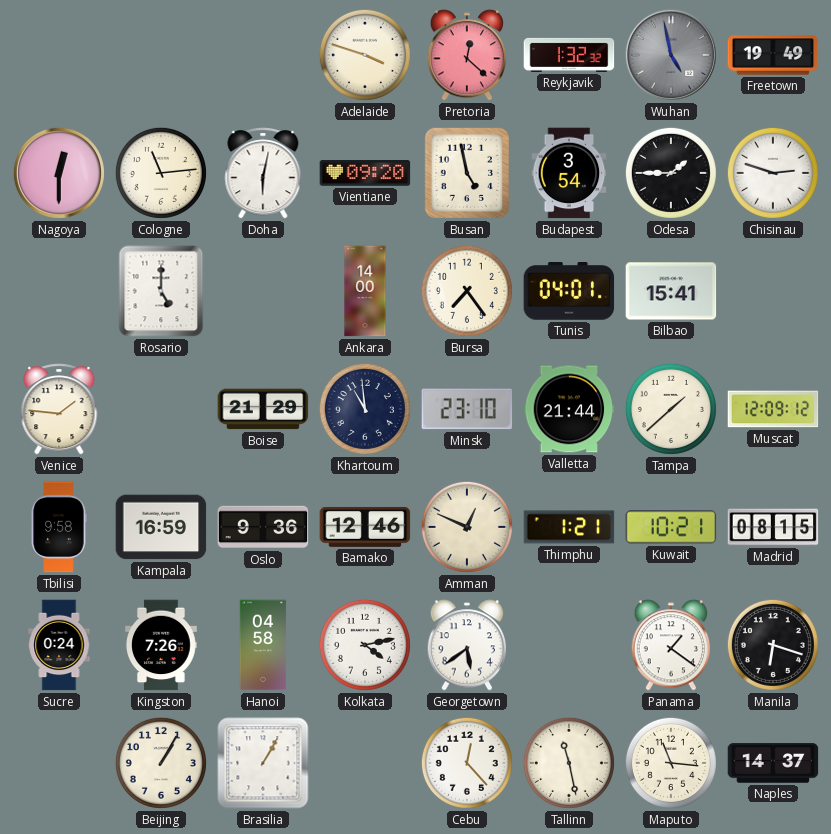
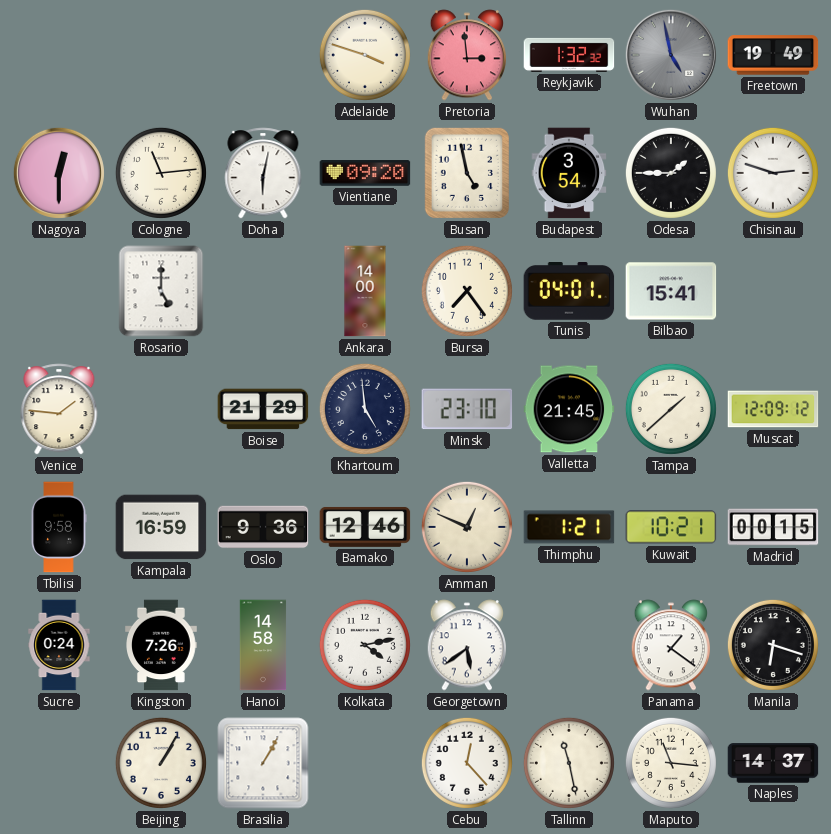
Pretoria: 12:22 -> 2:59 (466, 55)
Khartoum: 10:59 -> 4:59 (365, 409)
Valletta: 21:44 -> 21:45 (569, 409)
Madrid: 08:15 -> 00:15 (773, 527)
Hanoi: 04:58 -> 14:58 (263, 645)
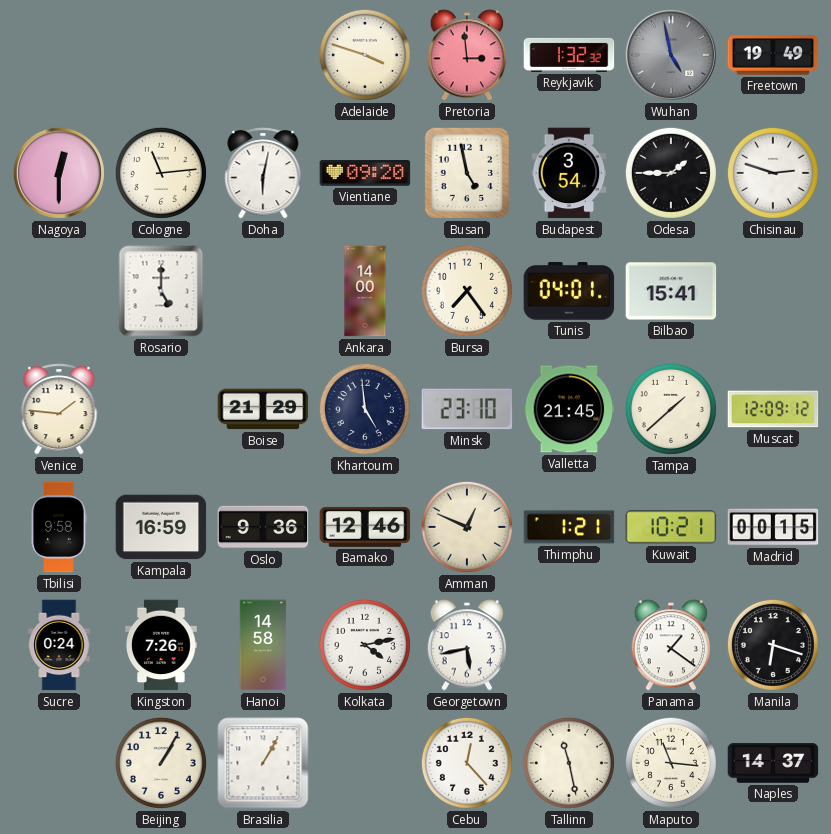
Georgetown: 5:39 -> 5:43 (466, 645)
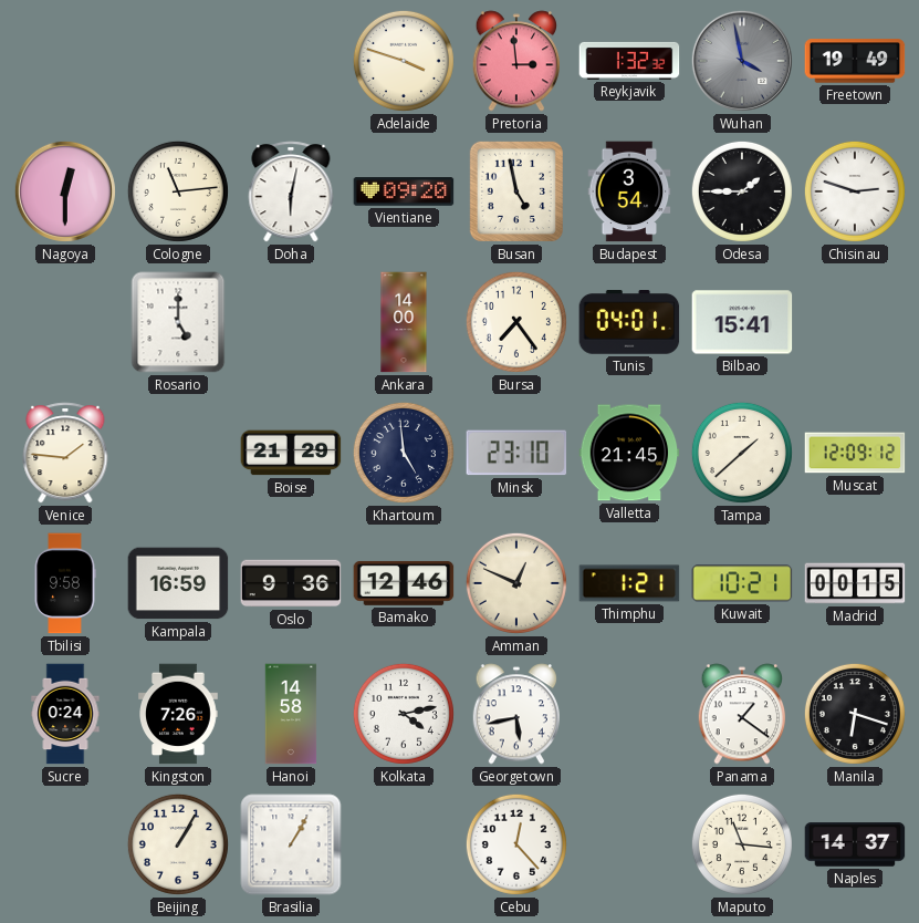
Wuhan: 4:58 -> 3:58 (742, 61)
Tallinn: 11:28 -> none (569, 763)
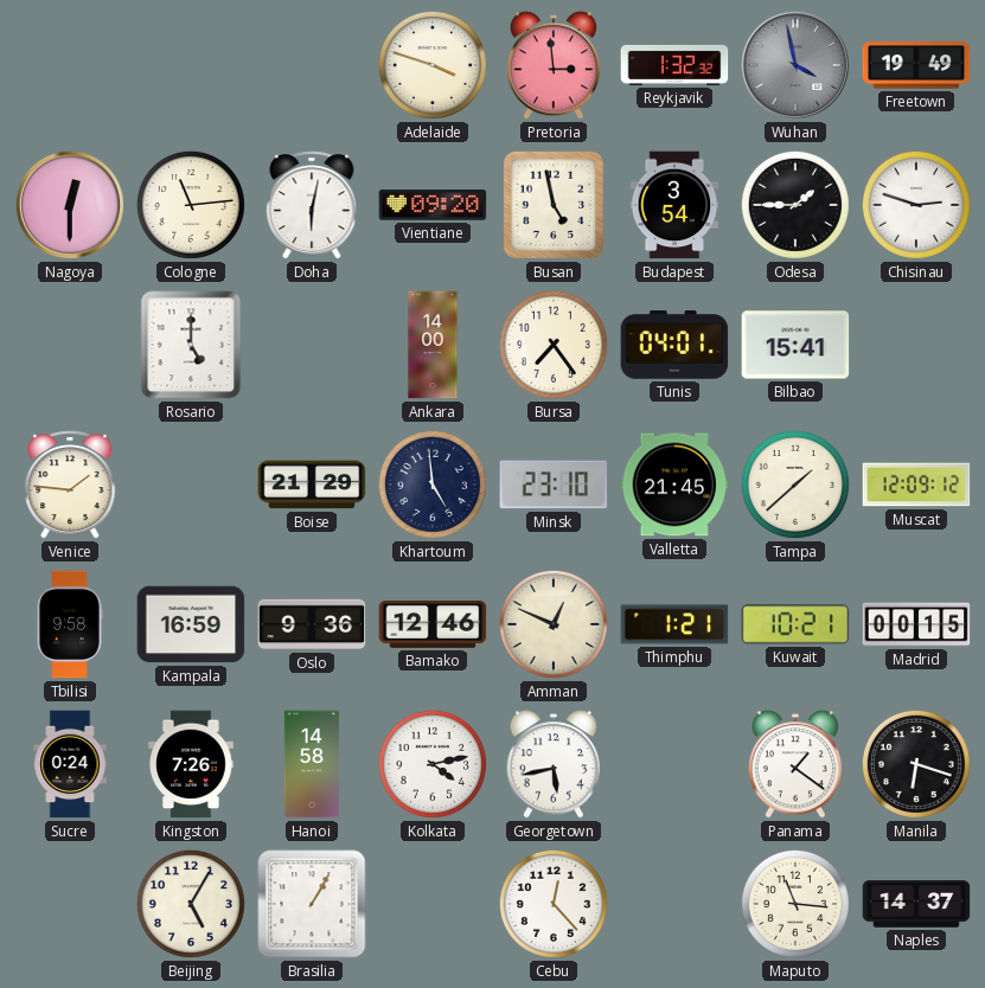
Beijing: 1:05 -> 5:05 (191, 904)
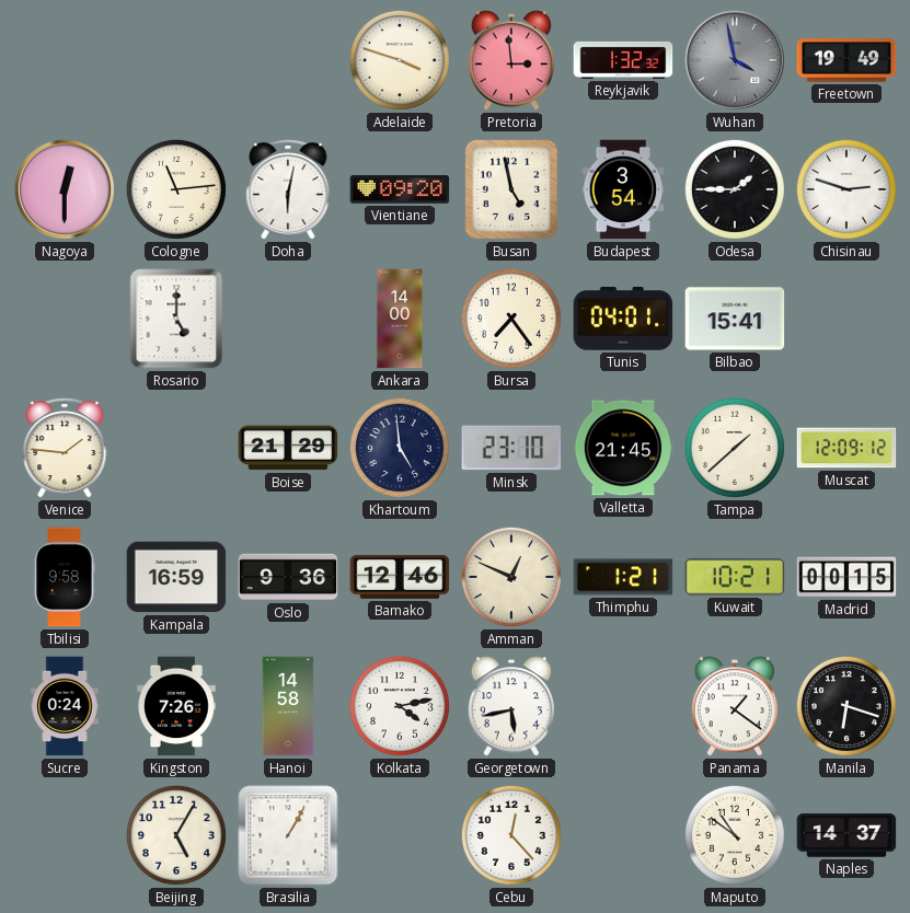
Maputo: 11:16 -> 10:51 (735, 835)
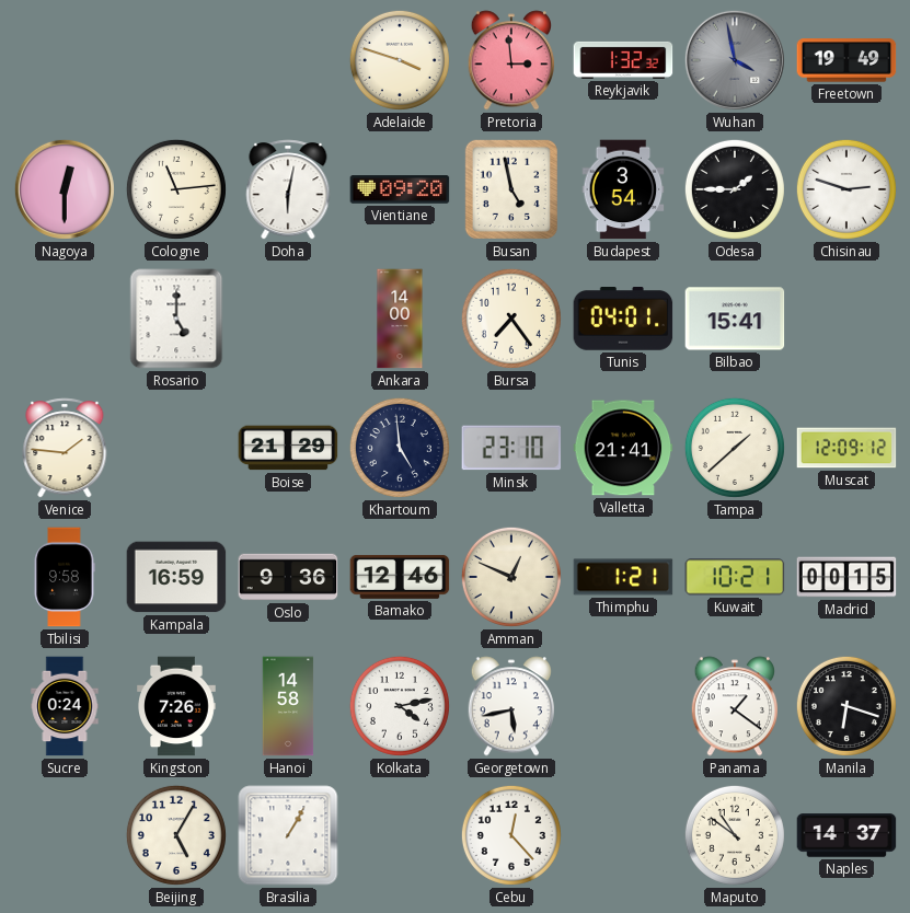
Valletta: 21:45 -> 21:41 (623, 448)
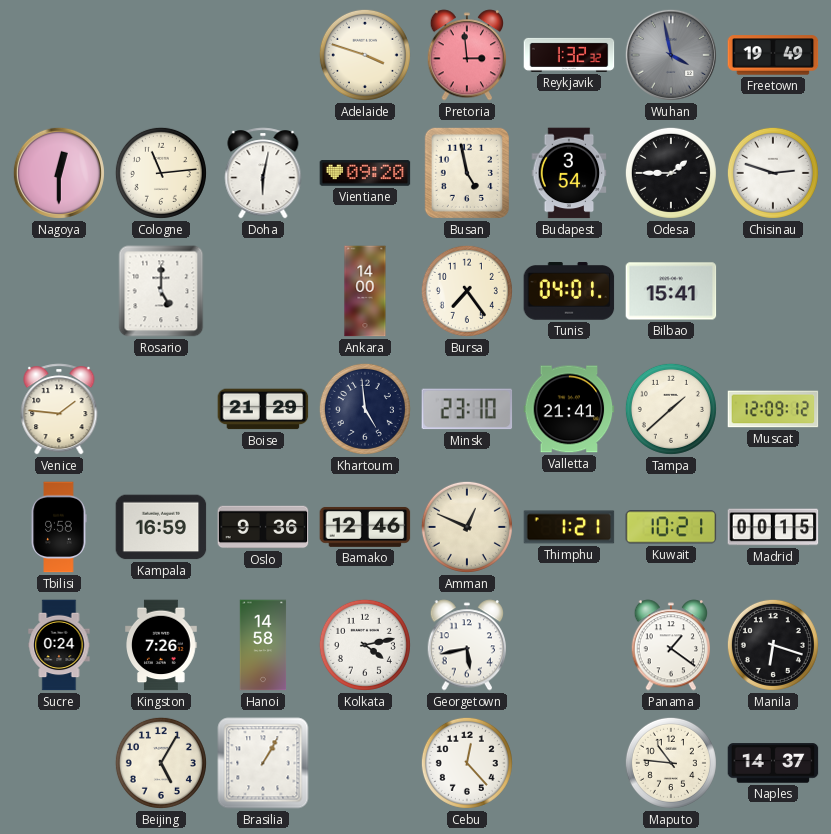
Maputo: 10:51 -> 10:46 (671, 763)
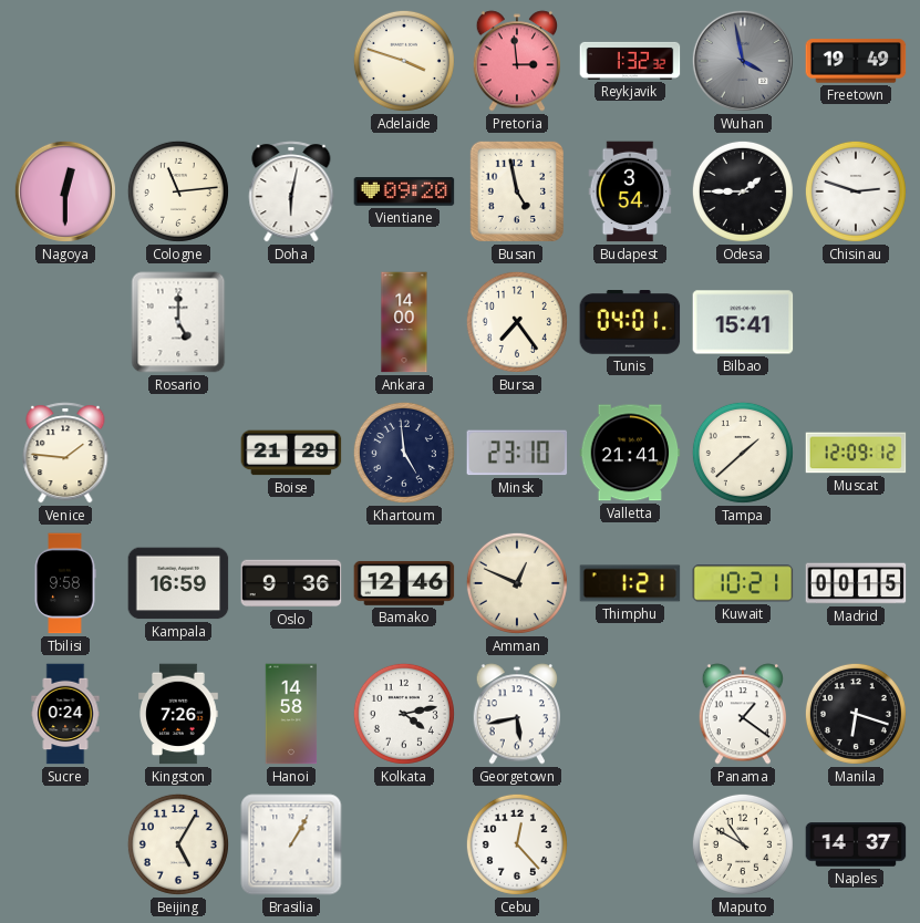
Maputo: 10:46 -> 10:50 (743, 844)
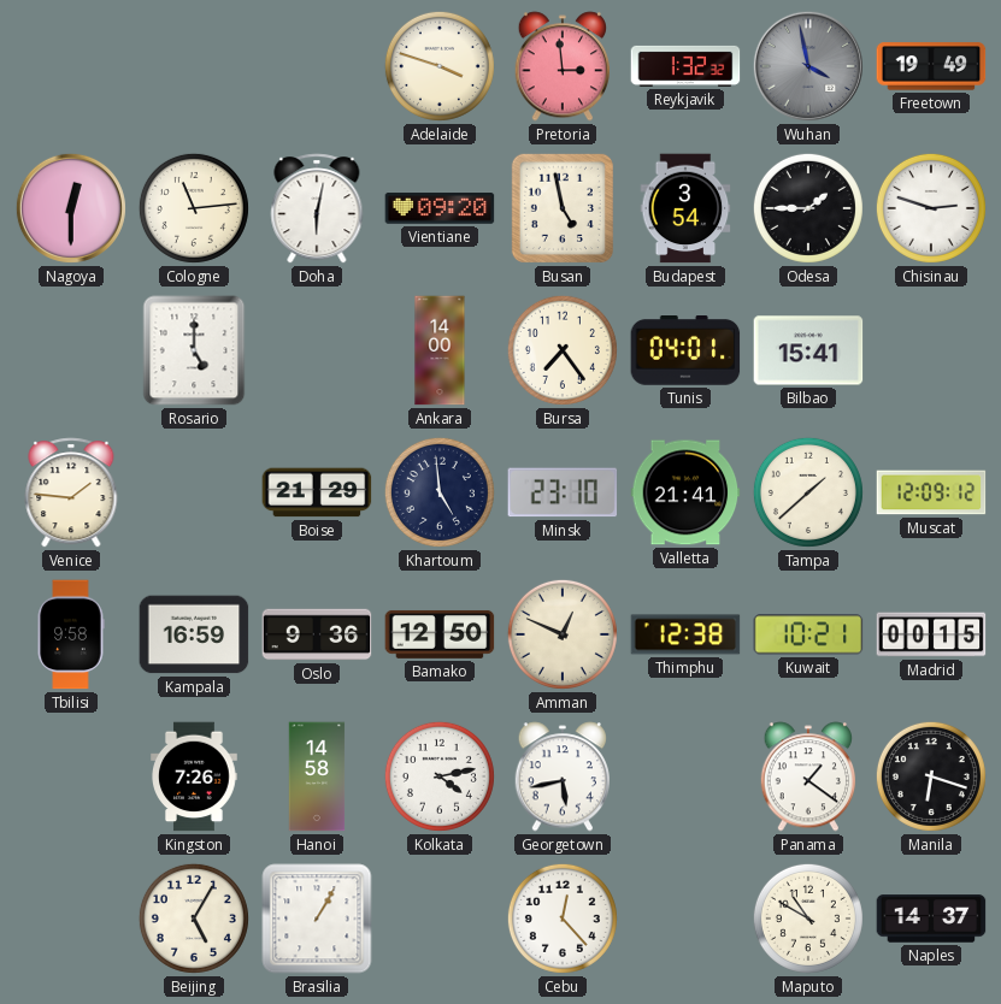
Bamako: 12:46 -> 12:50 (440, 634)
Thimphu: 1:21 -> 12:38 (685, 634)
Sucre: 0:24 -> none (65, 714)
